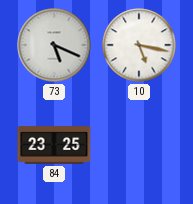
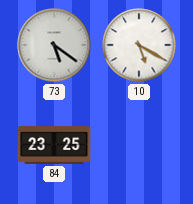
73: 5:19 -> 5:21 (54, 45)
10: 5:17 -> 5:20 (139, 45)
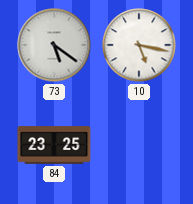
10: 5:20 -> 5:17 (139, 45)
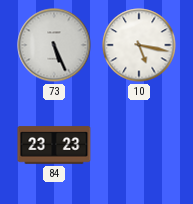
73: 5:21 -> 5:26 (54, 45)
84: 23:25 -> 23:23 (54, 145)
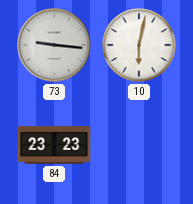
73: 5:26 -> 9:16 (54, 45)
10: 5:17 -> 6:02 (139, 45)
